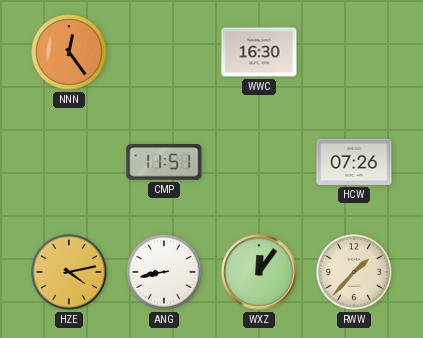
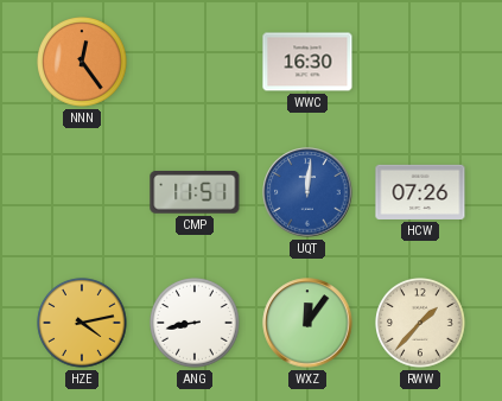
UQT: none -> 12:01 (307, 192)
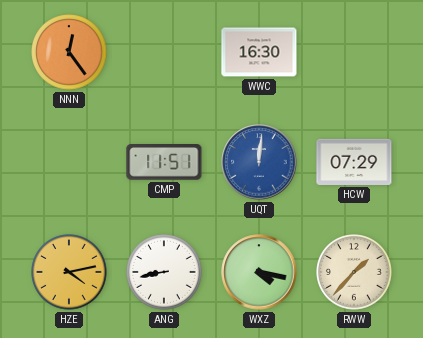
HCW: 07:26 -> 07:29 (354, 162)
WXZ: 12:06 -> 4:17 (259, 272)
